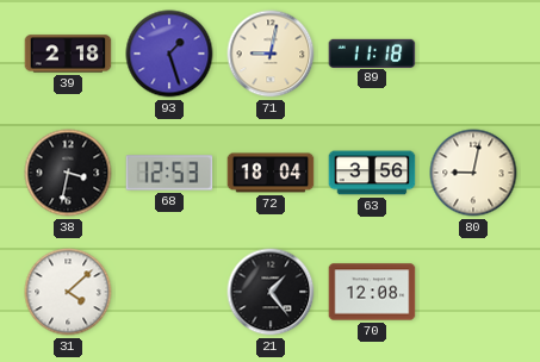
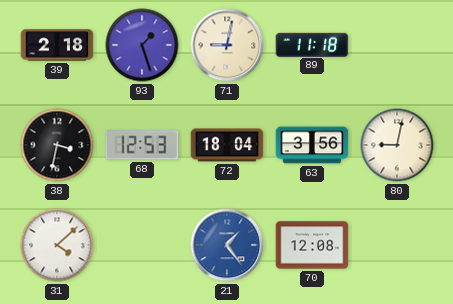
21 dial: black -> blue (227, 245)
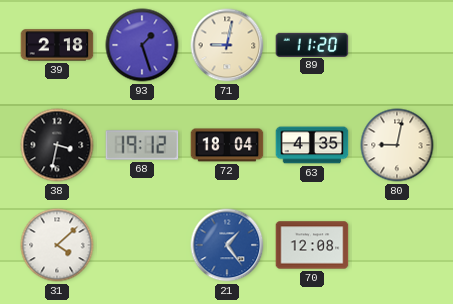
89: 11:18 -> 11:20 (312, 44)
68: 12:53 -> 19:12 (142, 145)
63: 3:56 -> 4:35 (312, 145)
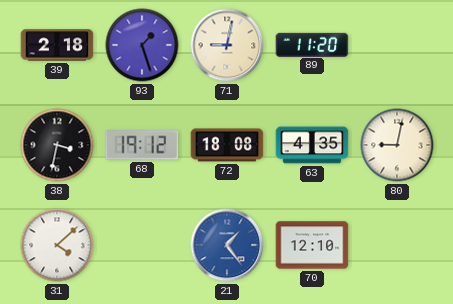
72: 18:04 -> 18:08 (227, 145)
70: 12:08 -> 12:10 (312, 245)
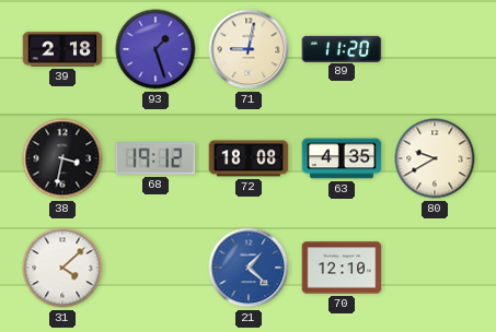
80: 9:02 -> 9:40 (435, 158)
21: 1:24 -> 1:22 (249, 268)
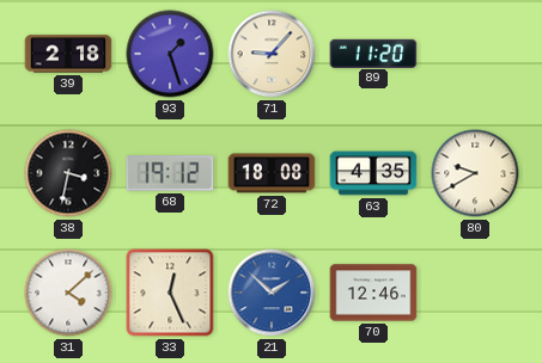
71: 9:02 -> 9:07 (272, 54)
33: none -> 12:26 (170, 293)
21: 1:22 -> 1:52 (272, 293)
70: 12:10 -> 12:46 (373, 293)
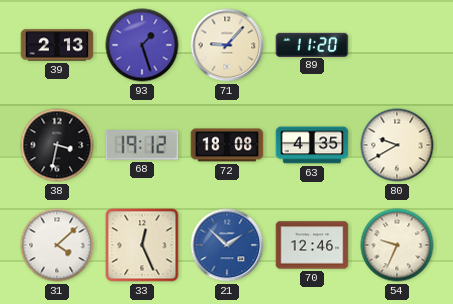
39: 2:18 -> 2:13 (57, 45)
54: none -> 9:34 (397, 245)
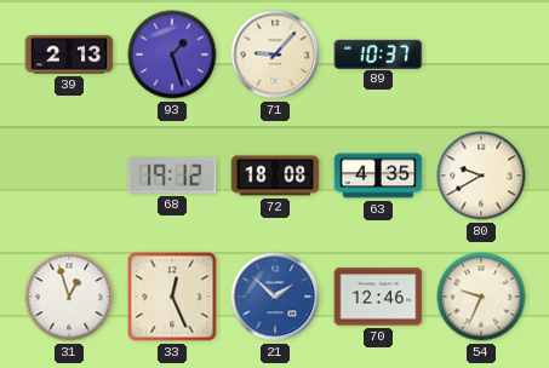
89: 11:20 -> 10:37 (378, 53)
38: 3:32 -> none (57, 145)
31: 4:08 -> 12:57 (69, 297)
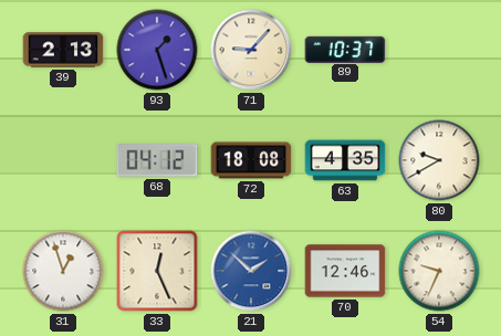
68: 19:12 -> 04:12 (157, 160)
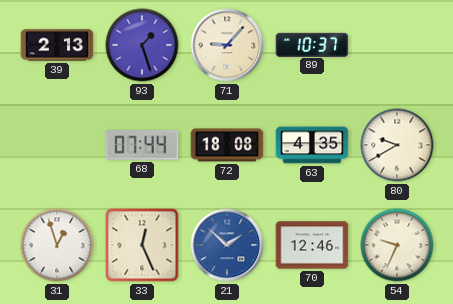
68: 04:12 -> 07:44 (142, 145)
